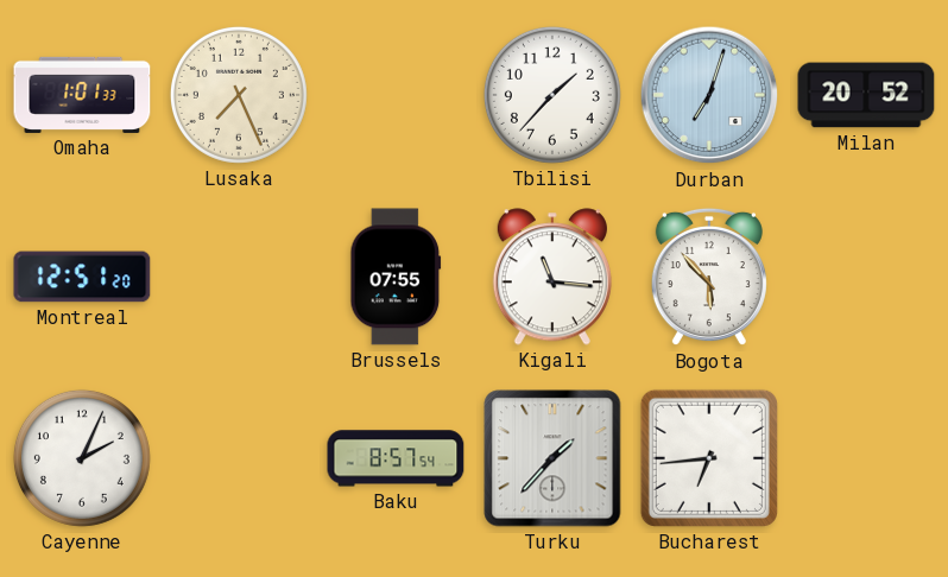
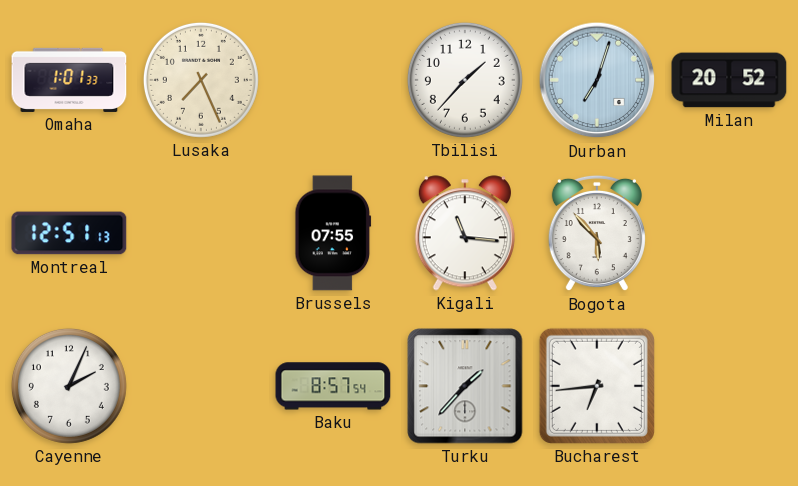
Montreal: 12:51:20 -> 12:51:13 (69, 233)
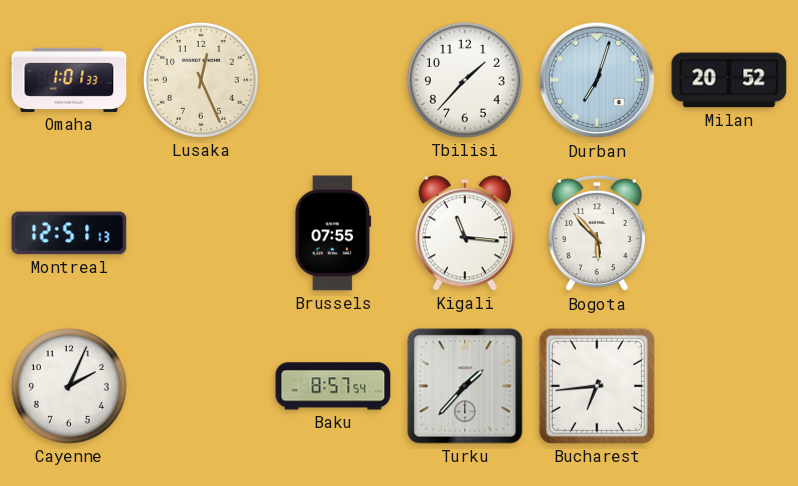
Lusaka: 7:26 -> 12:26 (201, 80)
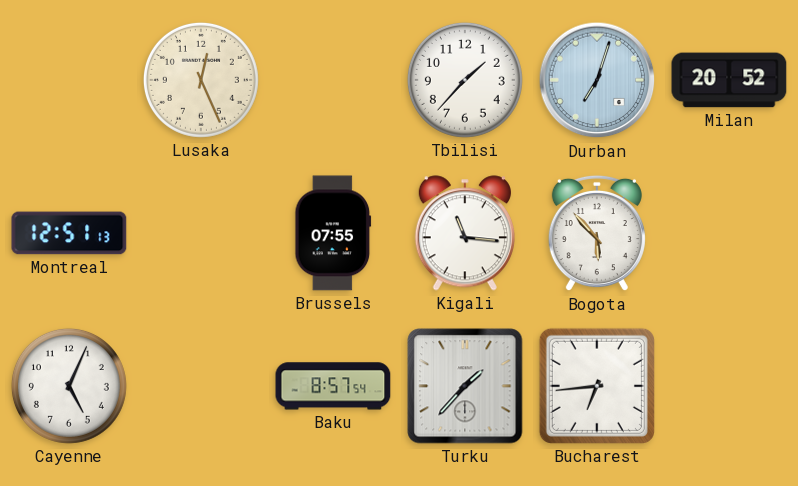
Omaha: 1:01 -> none (69, 80)
Cayenne: 2:04 -> 5:04 (69, 386)
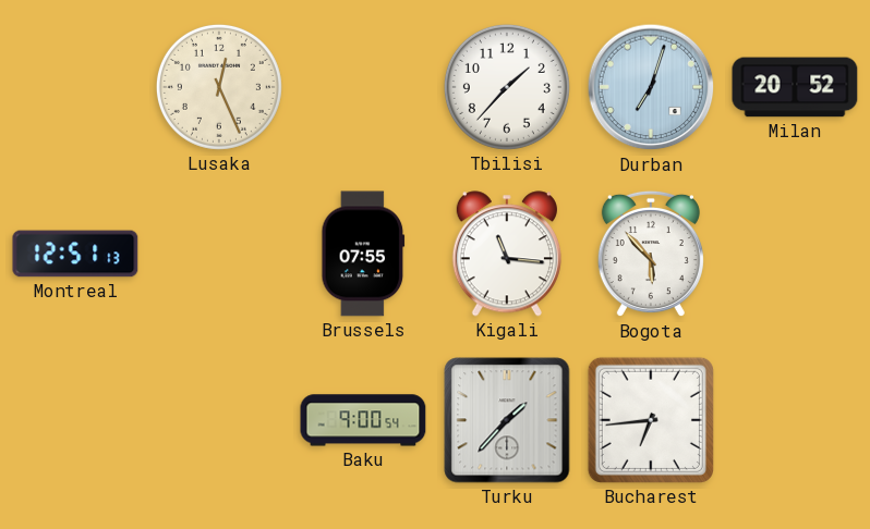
Cayenne: 5:04 -> none (69, 386)
Baku: 8:57 -> 9:00 (363, 420)
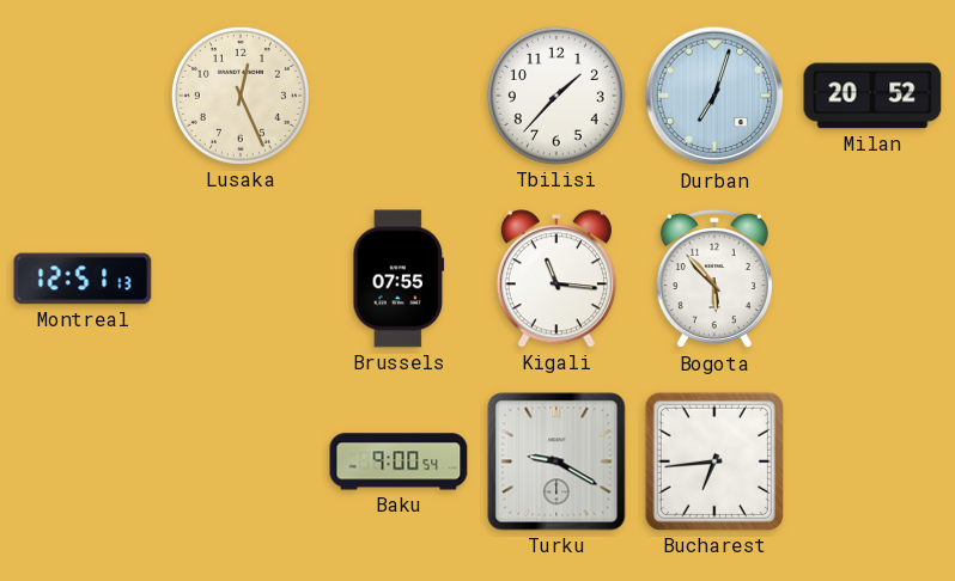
Turku: 1:37 -> 9:20 (556, 461)
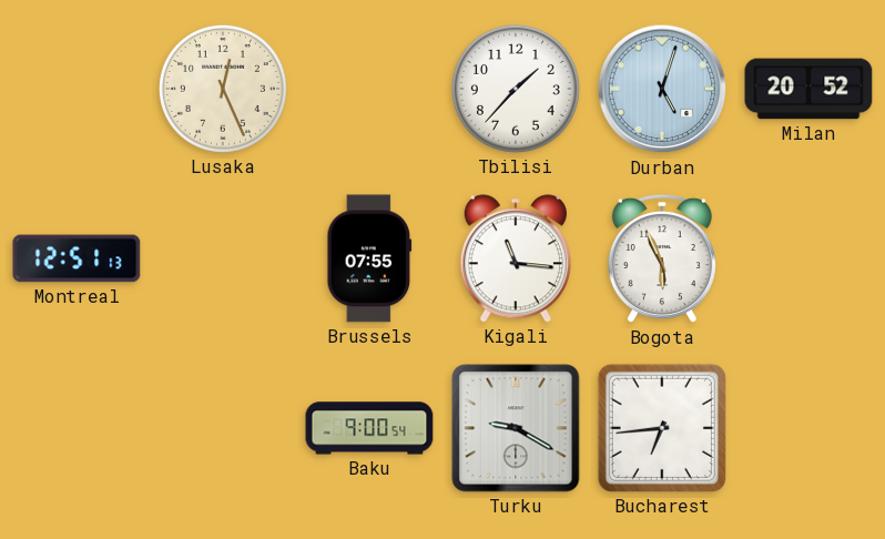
Durban: 7:03 -> 5:03 (662, 89)
Bogota: 5:53 -> 5:56 (662, 258)
